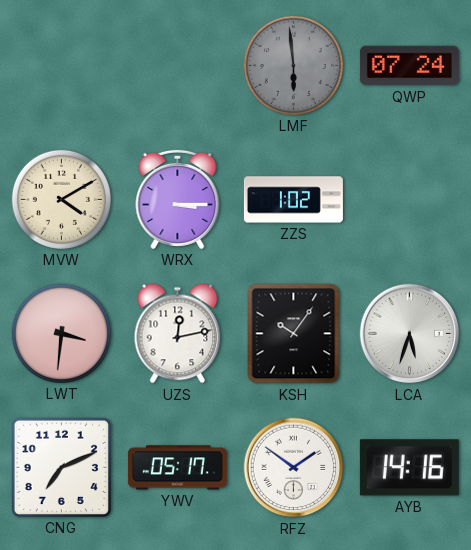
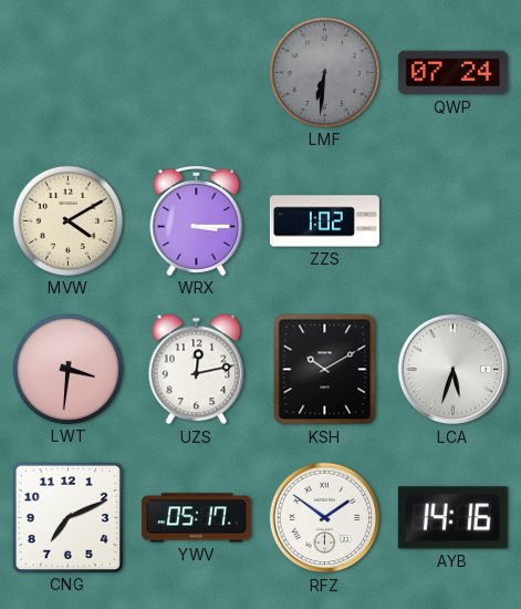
LMF: 5:59 -> 6:31 (324, 72)
KSH: 10:06 -> 10:10 (325, 370)
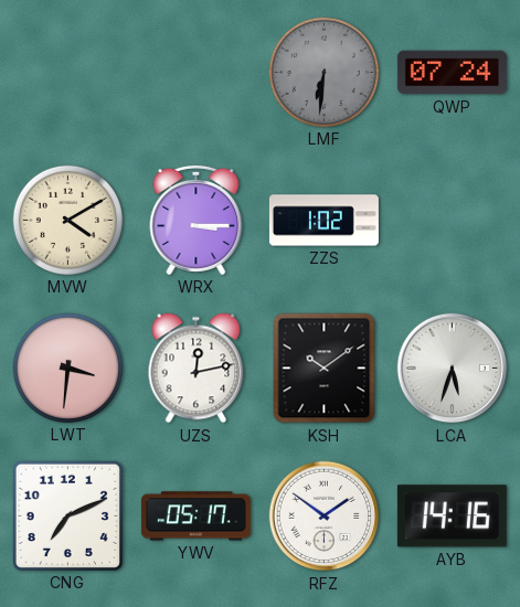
KSH: 10:10 -> 10:09 (325, 369)
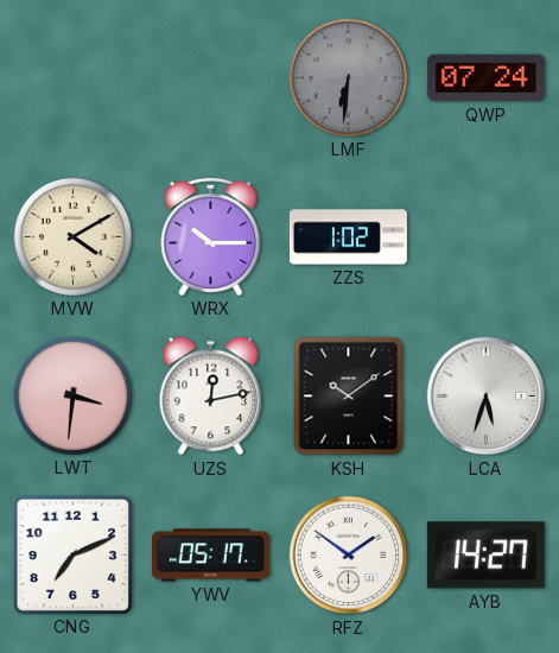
WRX: 3:15 -> 10:15 (211, 236)
AYB: 14:16 -> 14:27 (485, 556)
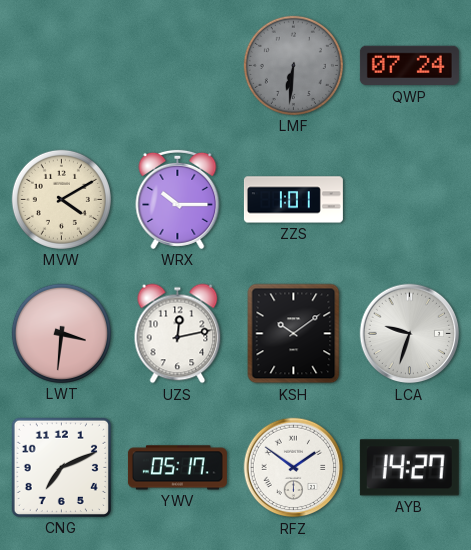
ZZS: 1:02 -> 1:01 (293, 200)
LCA: 5:33 -> 9:33 (410, 334)
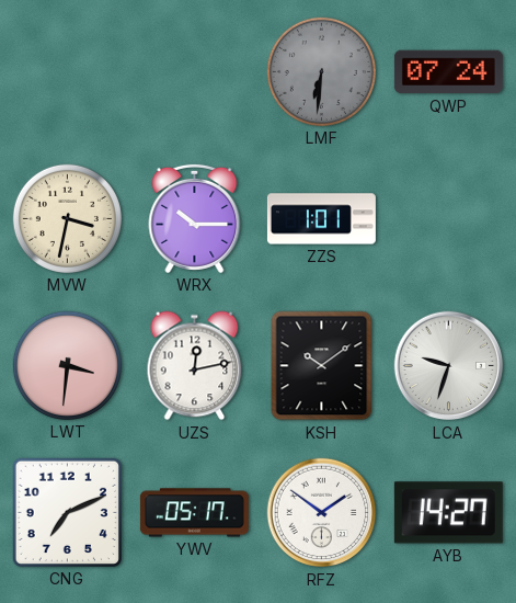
MVW: 4:10 -> 3:32 (67, 218)
